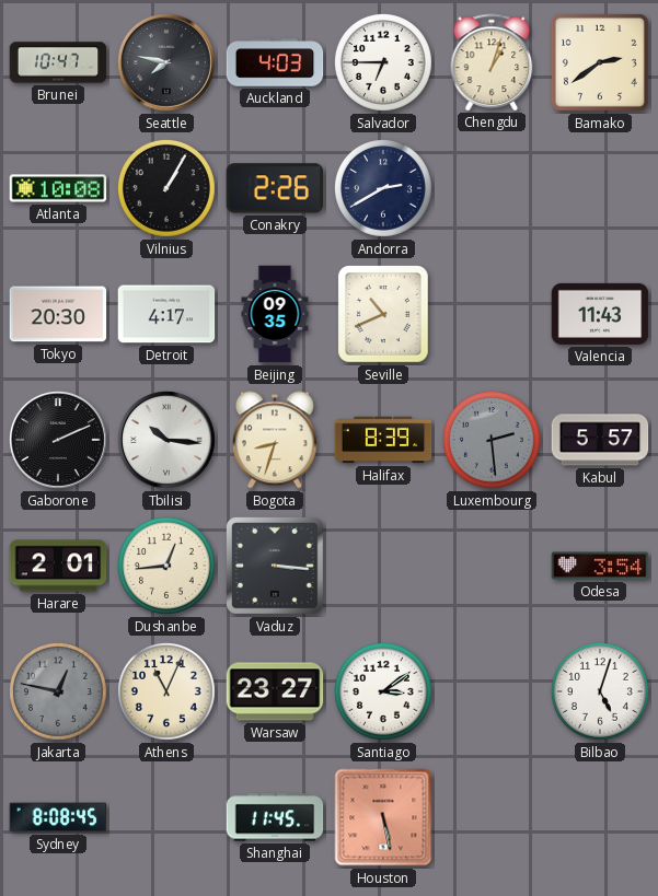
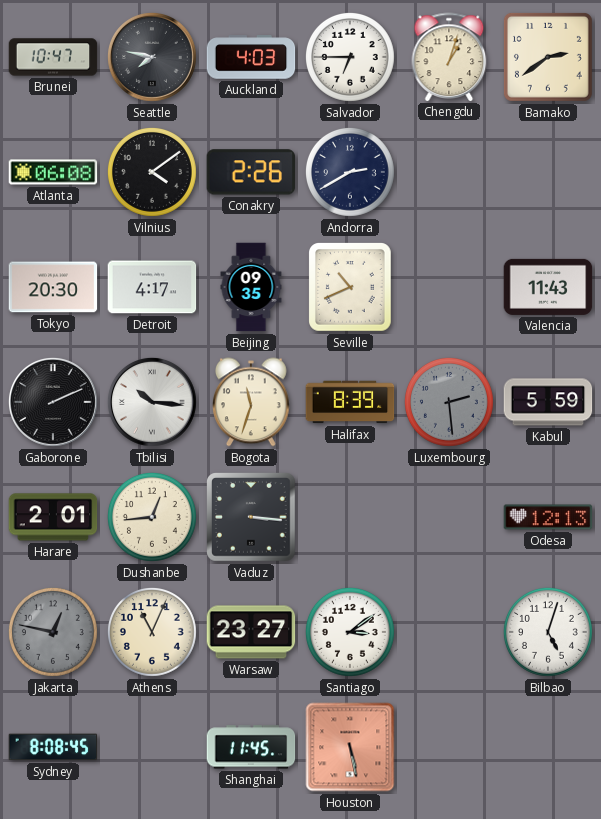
Atlanta: 10:08 -> 06:08 (53, 172)
Vilnius: 1:05 -> 4:09 (152, 172)
Bogota: 8:33 -> 11:33 (252, 402)
Kabul: 5:57 -> 5:59 (548, 402)
Odesa: 3:54 -> 12:13 (548, 517)
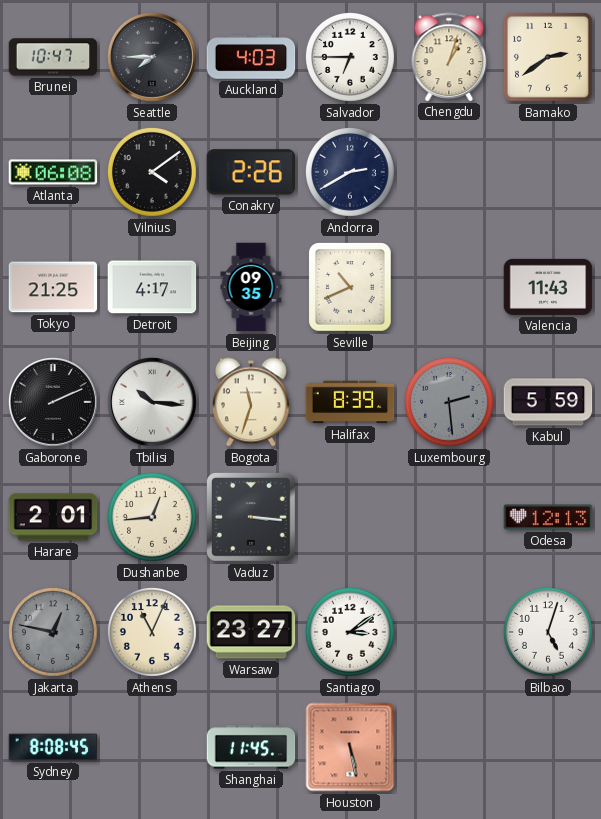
Seattle: 7:47 -> 7:45 (152, 57)
Tokyo: 20:30 -> 21:25 (53, 287)
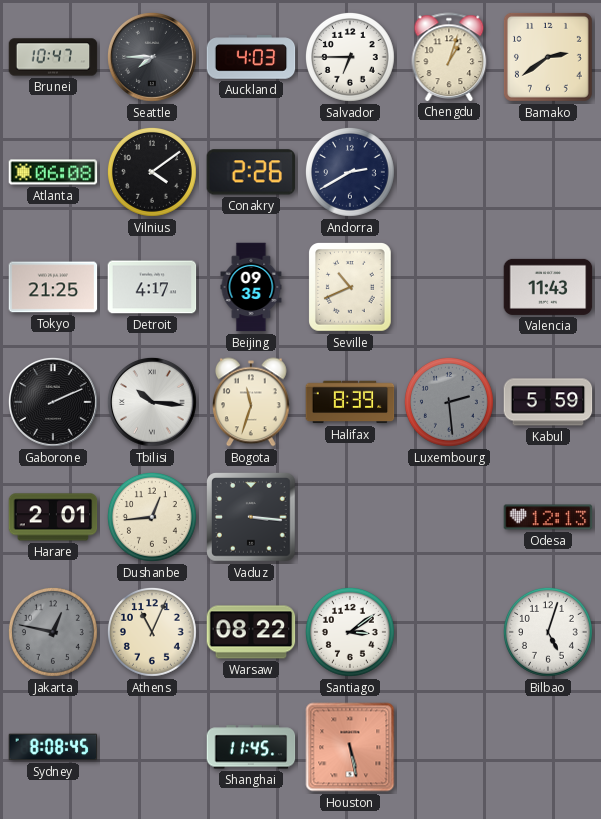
Warsaw: 23:27 -> 08:22 (251, 632)
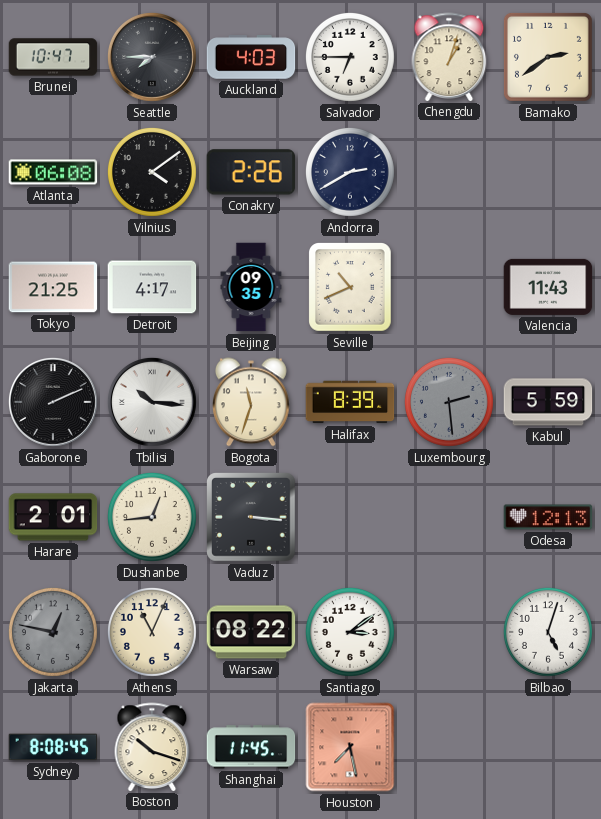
Boston: none -> 10:18 (152, 747)
Houston: 5:28 -> 7:28 (350, 747)
